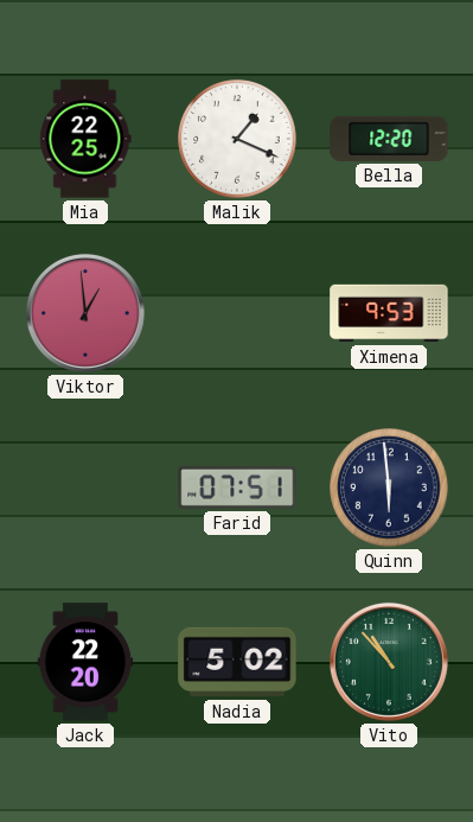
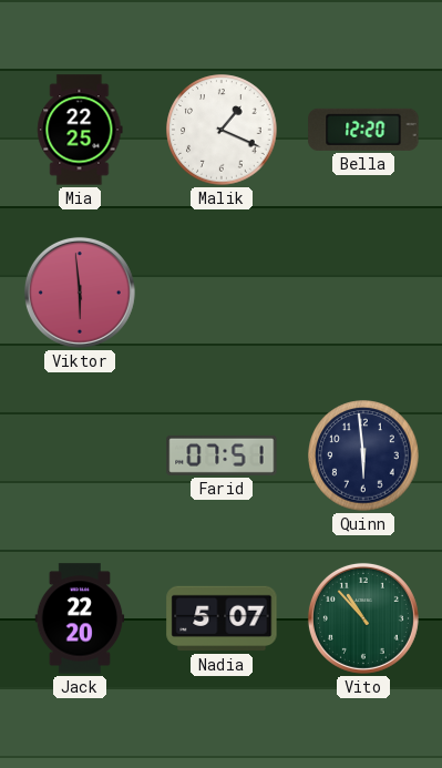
Viktor: 12:59 -> 5:59 (80, 293)
Ximena: 9:53 -> none (389, 313)
Nadia: 5:02 -> 5:07 (222, 618)
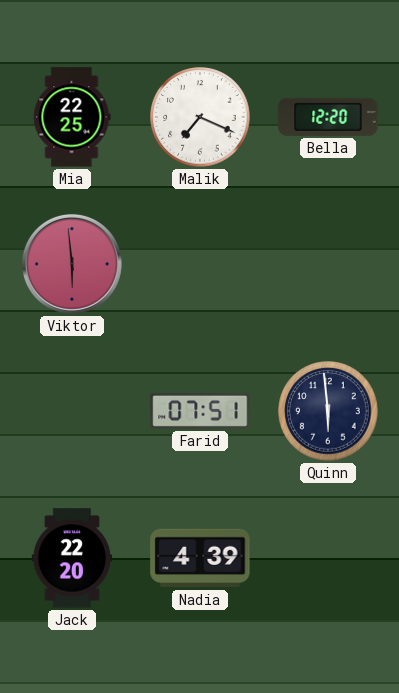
Malik: 1:19 -> 7:19 (200, 117)
Nadia: 5:07 -> 4:39 (200, 558)
Vito: 10:53 -> none (363, 618)
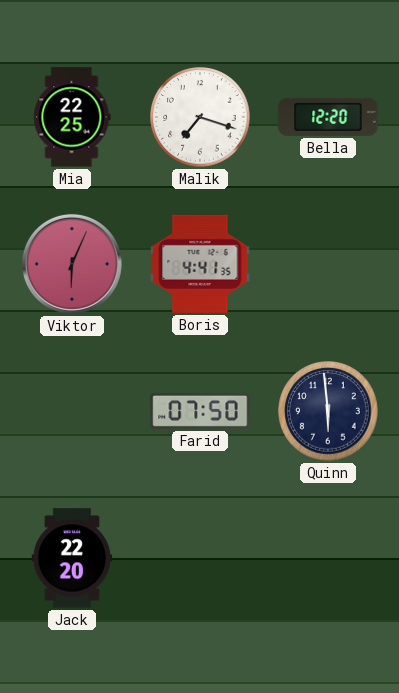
Malik: 7:19 -> 7:18 (200, 117)
Viktor: 5:59 -> 6:04 (72, 264)
Boris: none -> 4:41 (200, 264)
Farid: 07:51 -> 07:50 (200, 411)
Nadia: 4:39 -> none (200, 558)
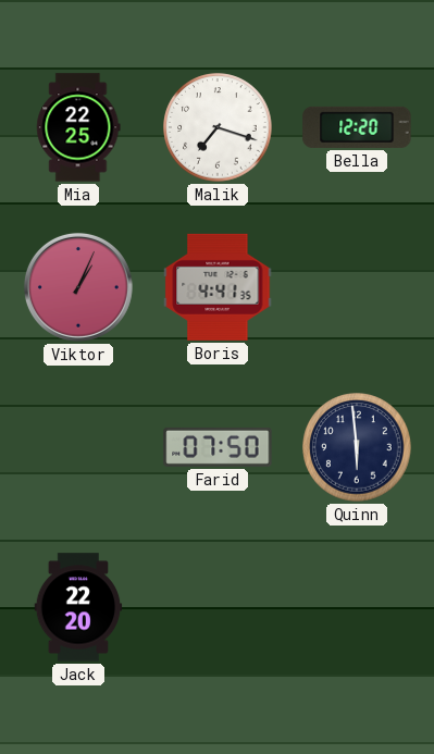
Viktor: 6:04 -> 1:04 (78, 287)
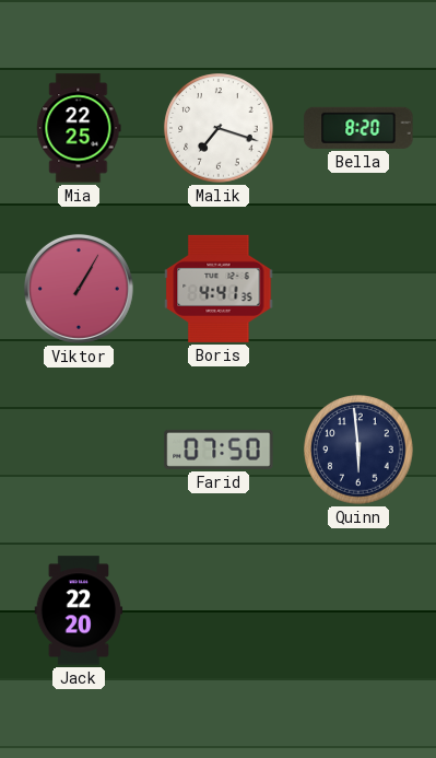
Bella: 12:20 -> 8:20 (358, 128)
Viktor: 1:04 -> 1:05 (79, 289)
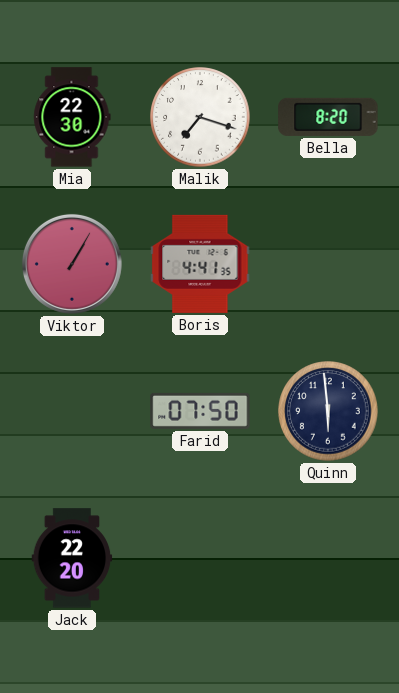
Mia: 22:25 -> 22:30 (72, 117)
